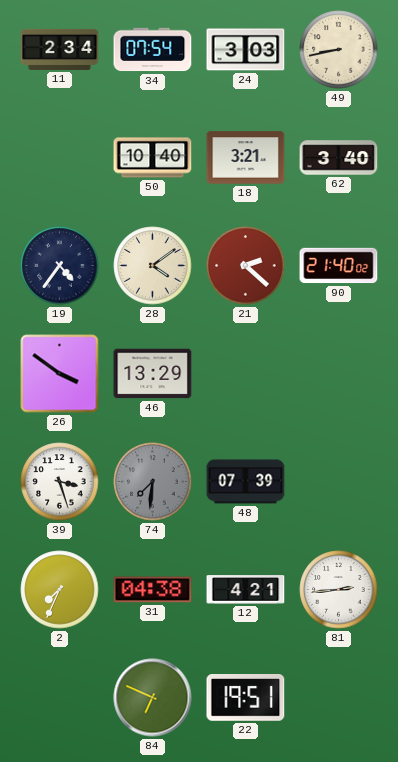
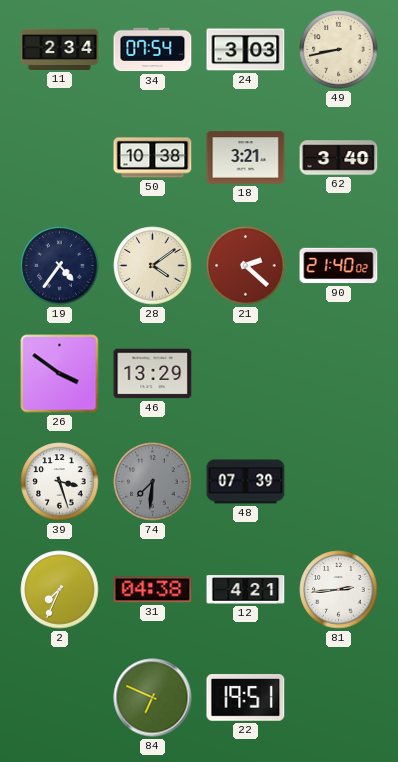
50: 10:40 -> 10:38 (153, 158)
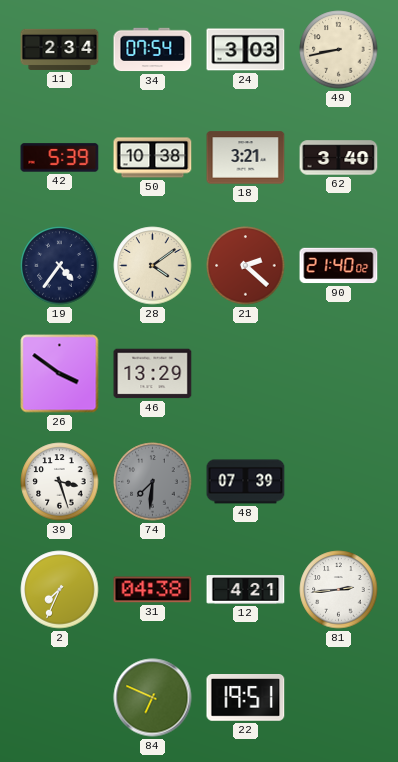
42: none -> 5:39 (60, 158)
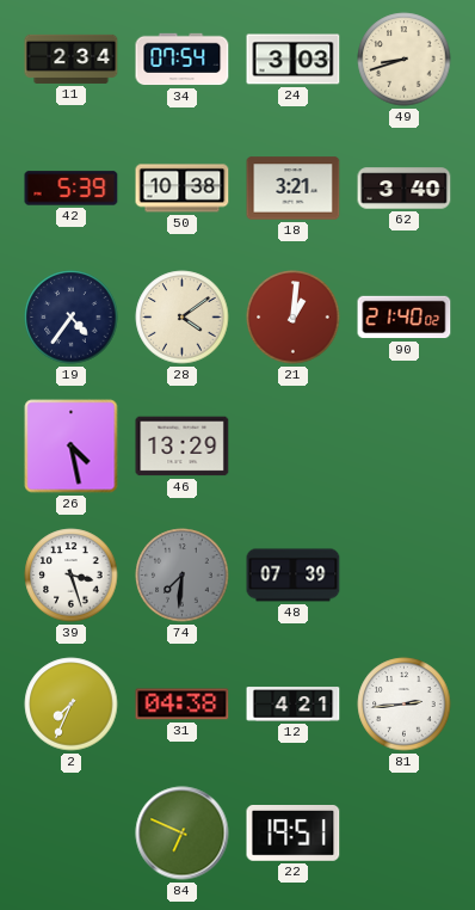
49: 8:43 -> 8:42 (405, 60)
21: 2:22 -> 1:01 (294, 318)
26: 3:51 -> 4:28 (72, 447)
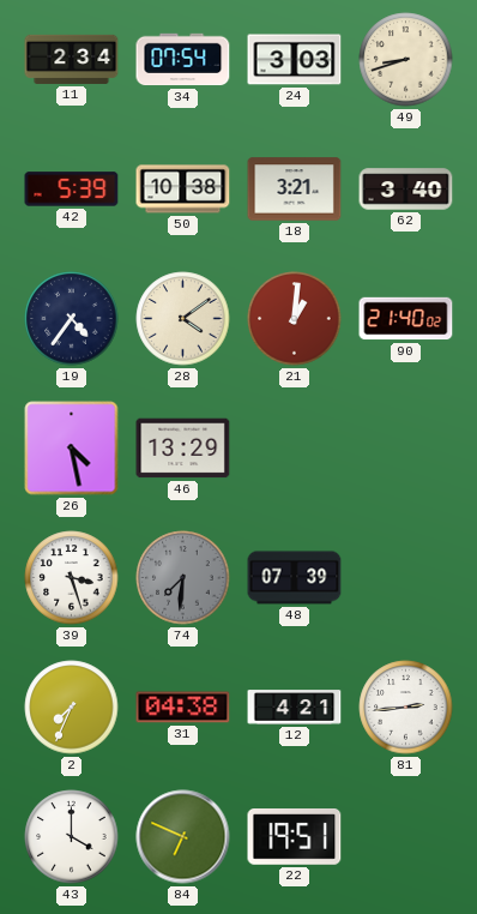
43: none -> 4:00 (72, 837)
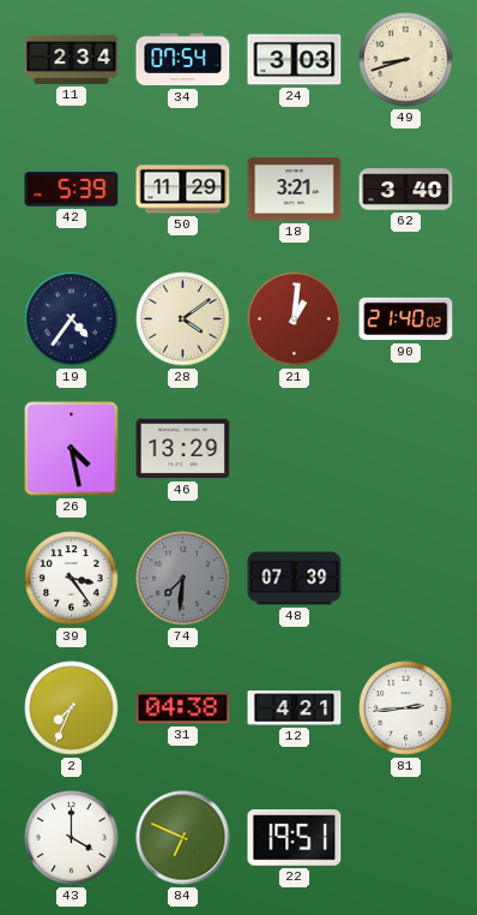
50: 10:38 -> 11:29 (183, 190)
39: 3:27 -> 3:24 (72, 579)
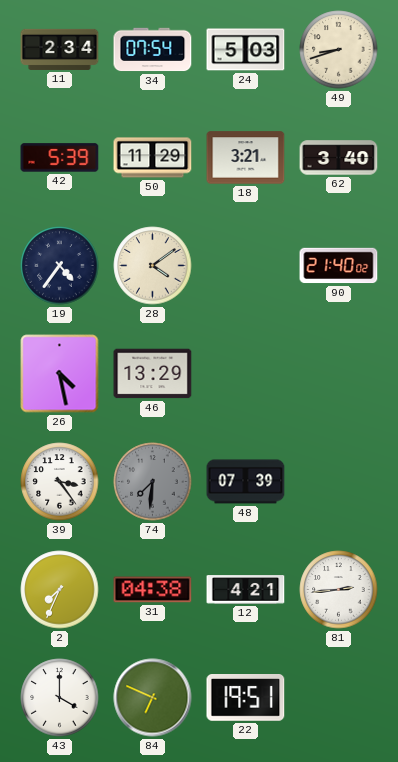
24: 3:03 -> 5:03 (246, 50)
21: 1:01 -> none (295, 319)
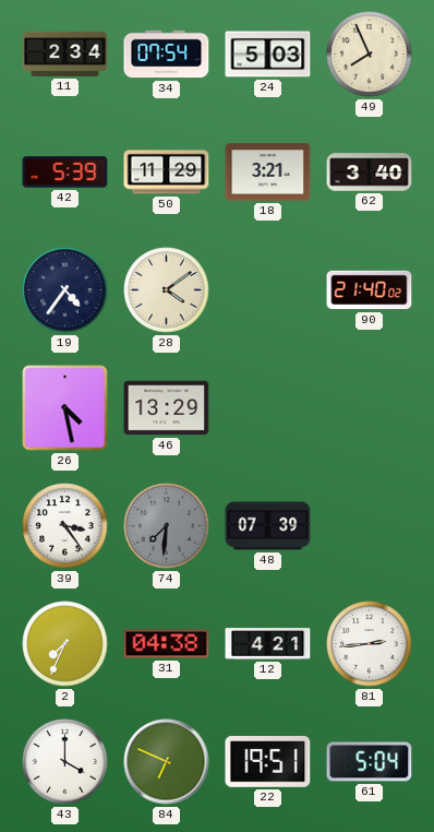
49: 8:42 -> 7:56 (370, 55)
61: none -> 5:04 (370, 762)
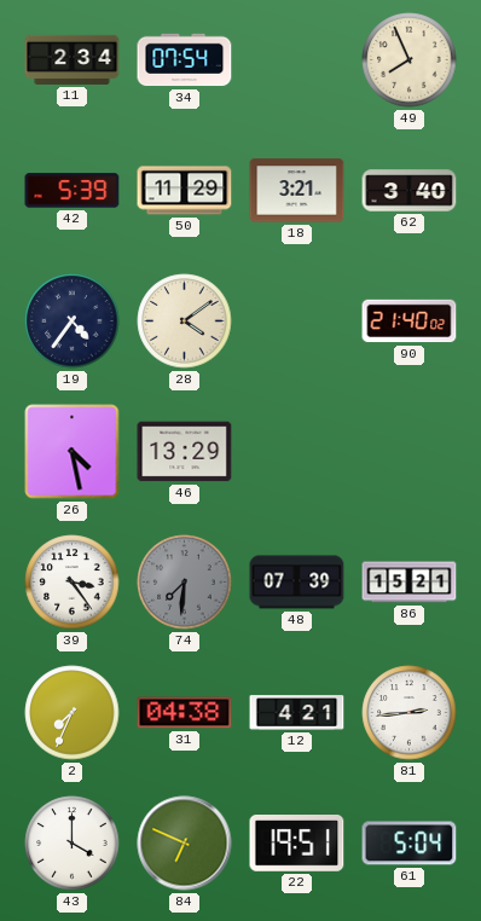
24: 5:03 -> none (268, 55)
86: none -> 15:21 (410, 583)
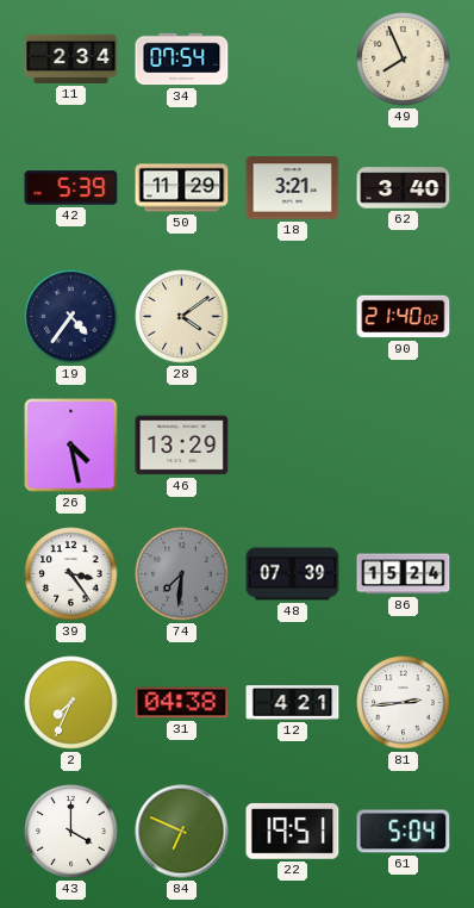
86: 15:21 -> 15:24 (404, 574)
